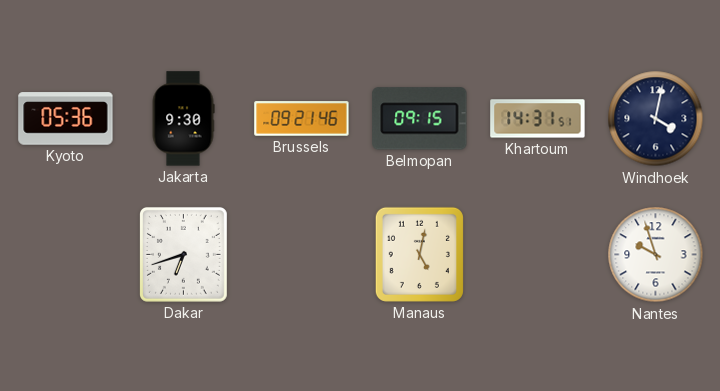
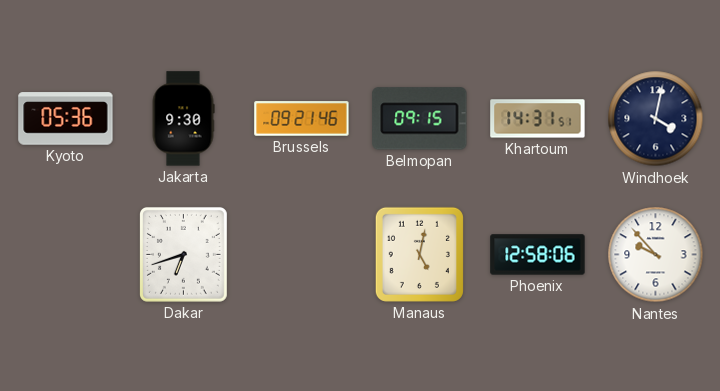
Phoenix: none -> 12:58 (538, 255)
Nantes: 9:57 -> 9:53 (656, 255)
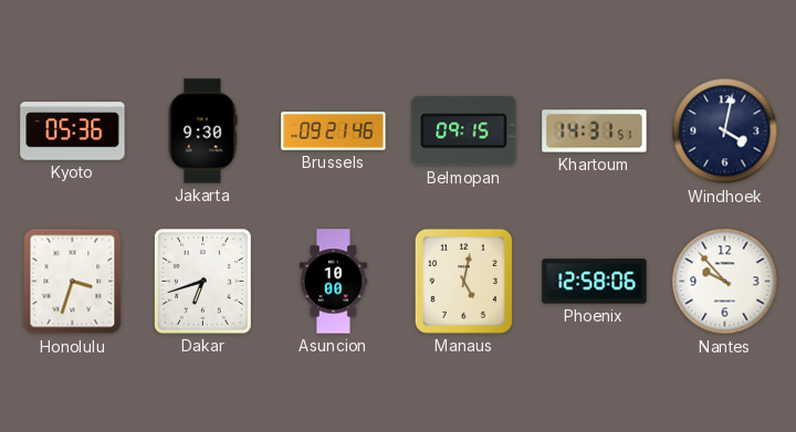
Honolulu: none -> 3:33 (73, 282)
Asuncion: none -> 10:00 (333, 282)
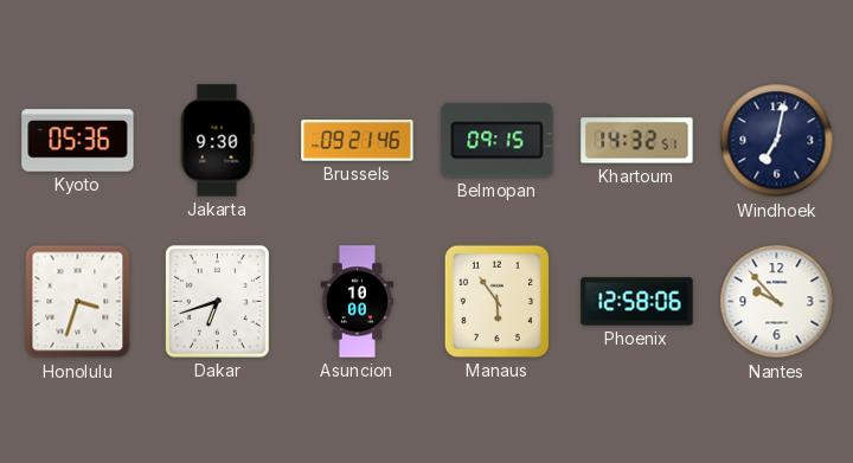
Khartoum: 14:31 -> 14:32 (637, 141)
Windhoek: 4:02 -> 7:02 (777, 141)
Manaus: 5:02 -> 5:54 (496, 301)
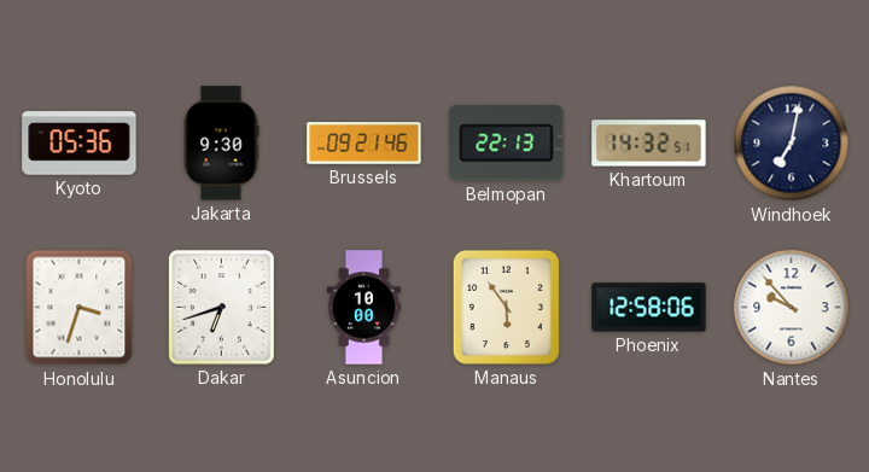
Belmopan: 09:15 -> 22:13 (507, 144)
